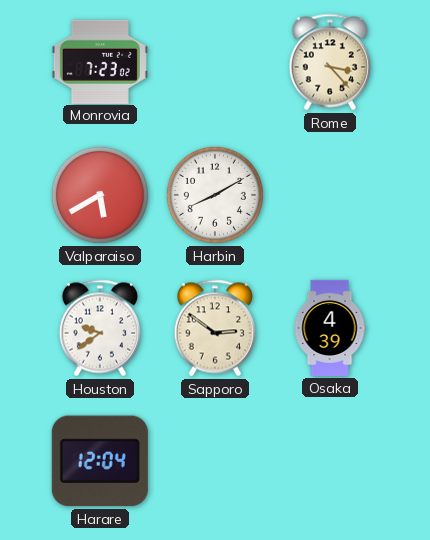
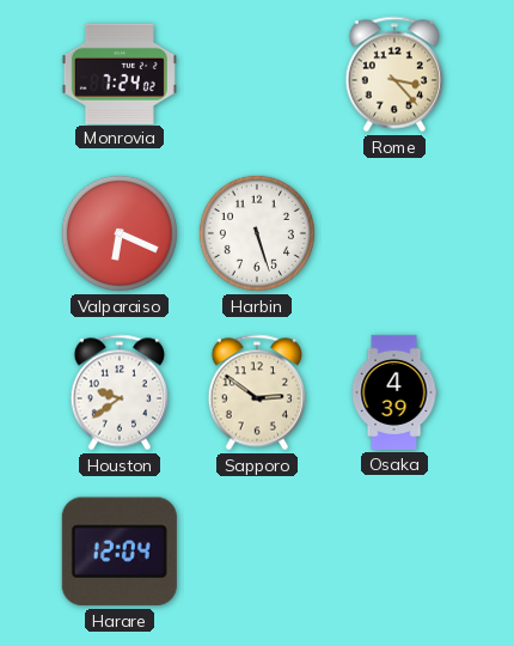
Monrovia: 7:23 -> 7:24 (120, 73)
Valparaiso: 5:40 -> 6:19 (120, 233)
Harbin: 8:10 -> 5:27 (257, 233)
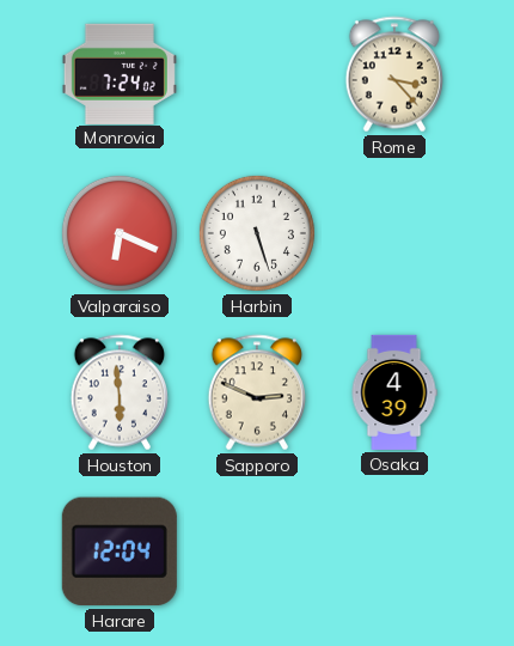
Houston: 9:39 -> 5:59 (118, 392)
Sapporo: 2:51 -> 2:49 (256, 392)
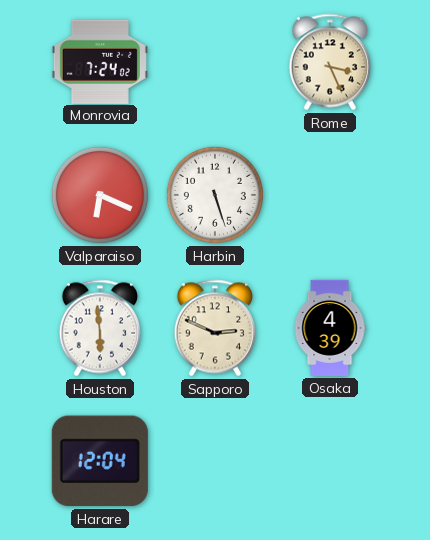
Rome: 3:23 -> 3:26 (329, 62)
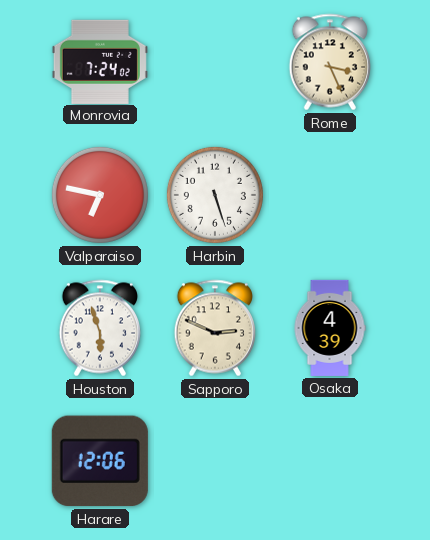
Valparaiso: 6:19 -> 6:47 (100, 195)
Houston: 5:59 -> 5:57 (99, 328)
Harare: 12:04 -> 12:06 (100, 461)
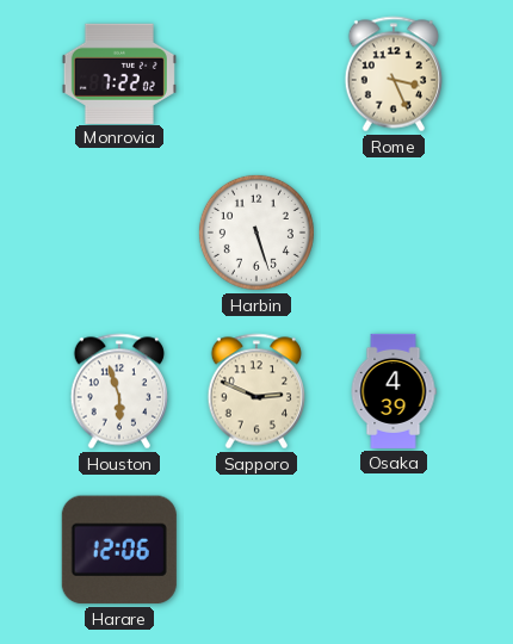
Monrovia: 7:24 -> 7:22 (119, 73)
Valparaiso: 6:47 -> none (100, 195)
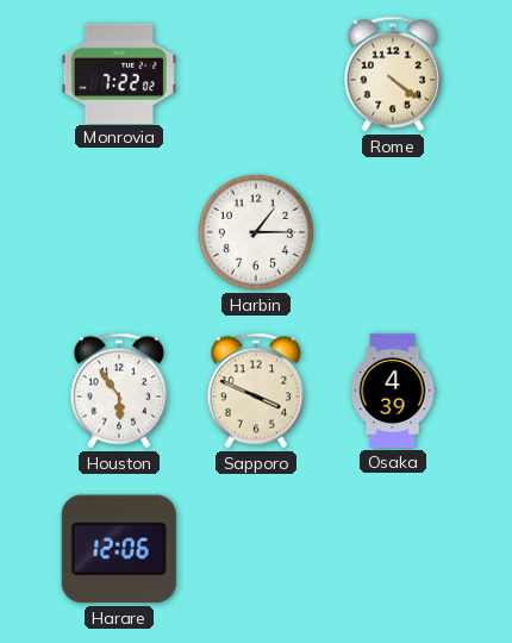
Rome: 3:26 -> 4:21 (392, 74)
Harbin: 5:27 -> 1:15 (256, 232)
Houston: 5:57 -> 5:54 (118, 391)
Sapporo: 2:49 -> 3:49 (255, 391)
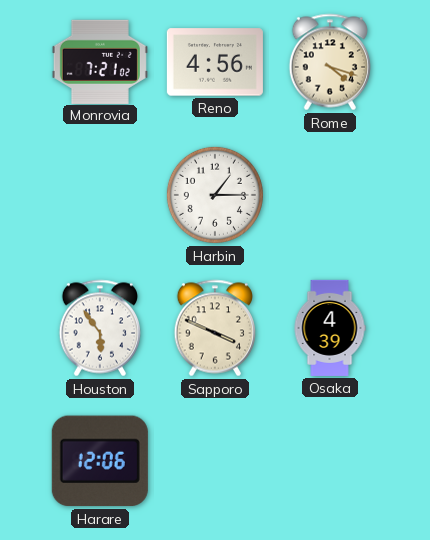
Monrovia: 7:22 -> 7:21 (100, 61)
Reno: none -> 4:56 (215, 62)
Rome: 4:21 -> 4:18 (329, 62)
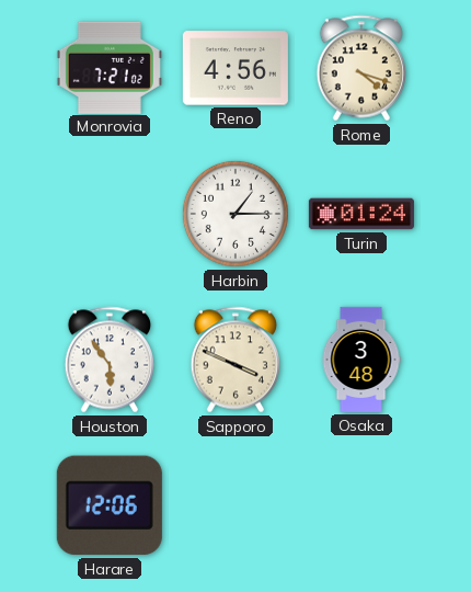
Turin: none -> 01:24 (361, 214)
Osaka: 4:39 -> 3:48 (361, 360)
